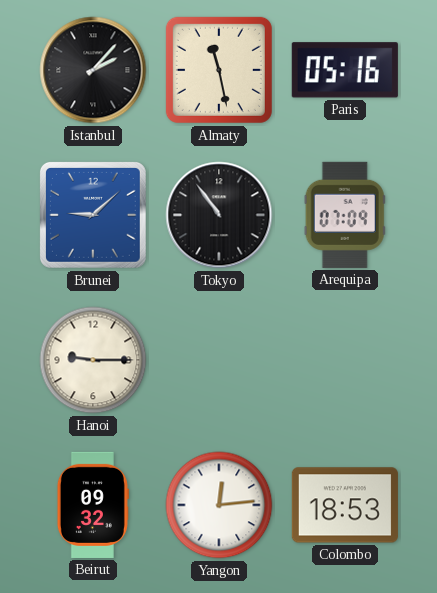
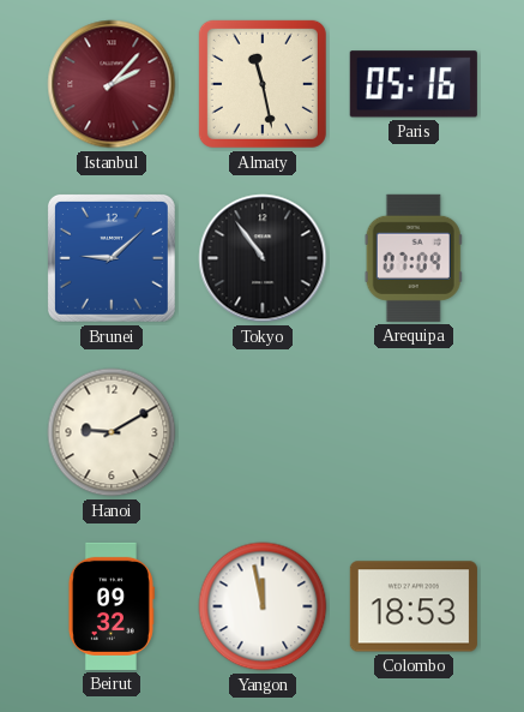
Istanbul dial: black -> burgundy (112, 84)
Hanoi: 9:15 -> 9:10 (112, 432)
Yangon: 12:14 -> 11:58 (263, 606)
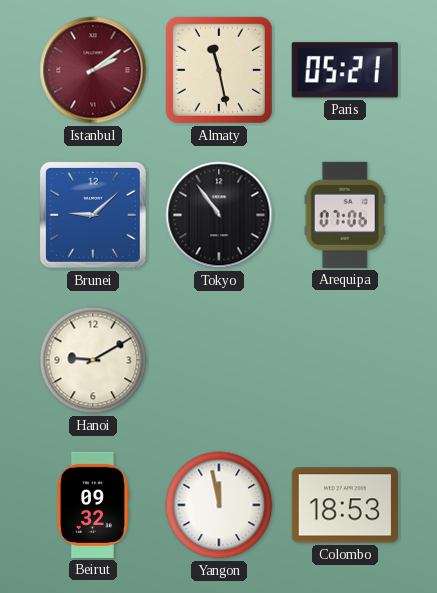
Istanbul: 2:07 -> 2:09 (93, 70)
Paris: 05:16 -> 05:21 (345, 70)
Arequipa: 07:09 -> 07:06 (345, 215)
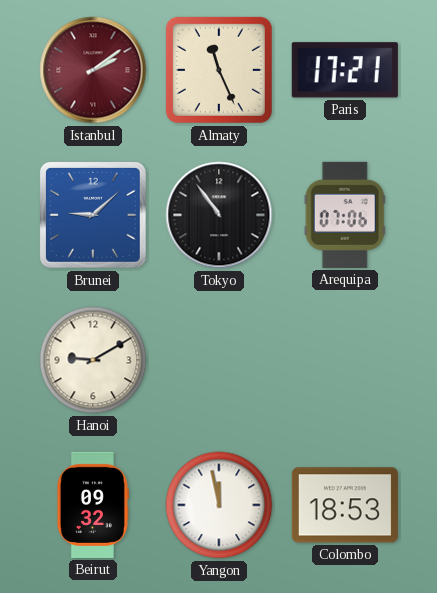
Almaty: 11:28 -> 11:26 (219, 70)
Paris: 05:21 -> 17:21 (345, 70)
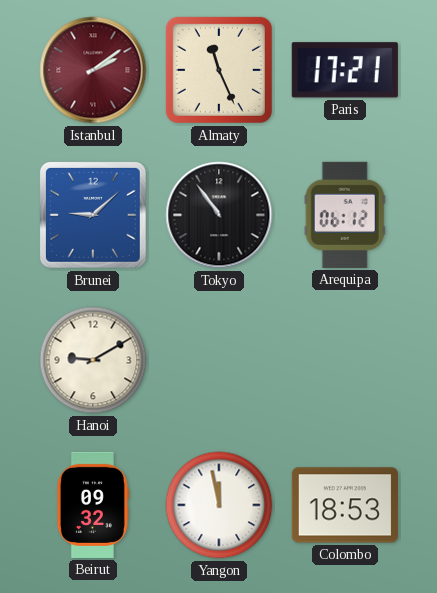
Arequipa: 07:06 -> 06:12 (345, 215)
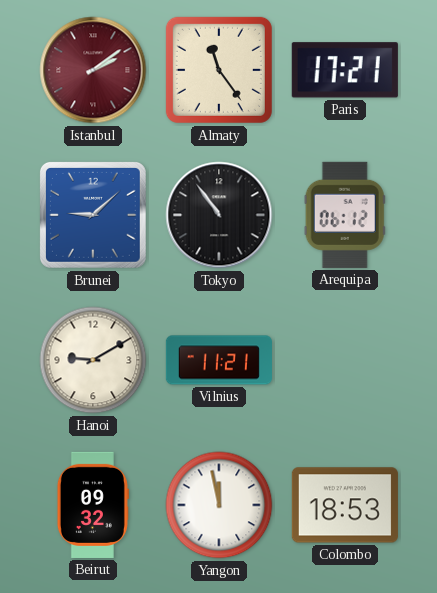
Almaty: 11:26 -> 11:24 (219, 70)
Vilnius: none -> 11:21 (219, 360)
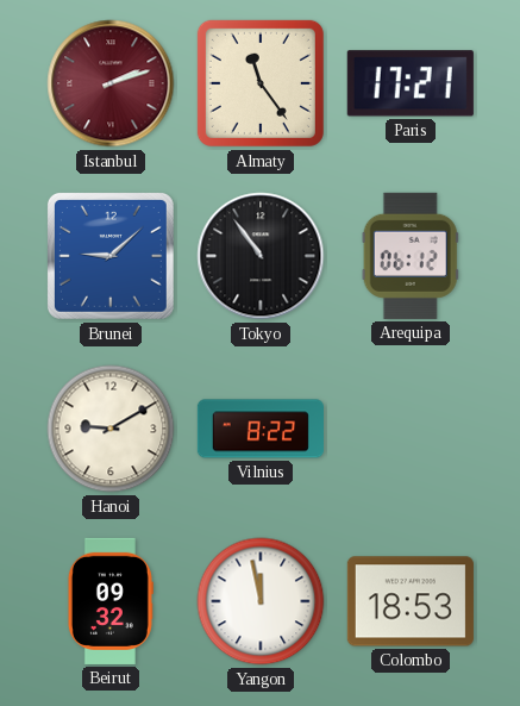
Istanbul: 2:09 -> 2:12 (111, 83)
Vilnius: 11:21 -> 8:22 (261, 429)
